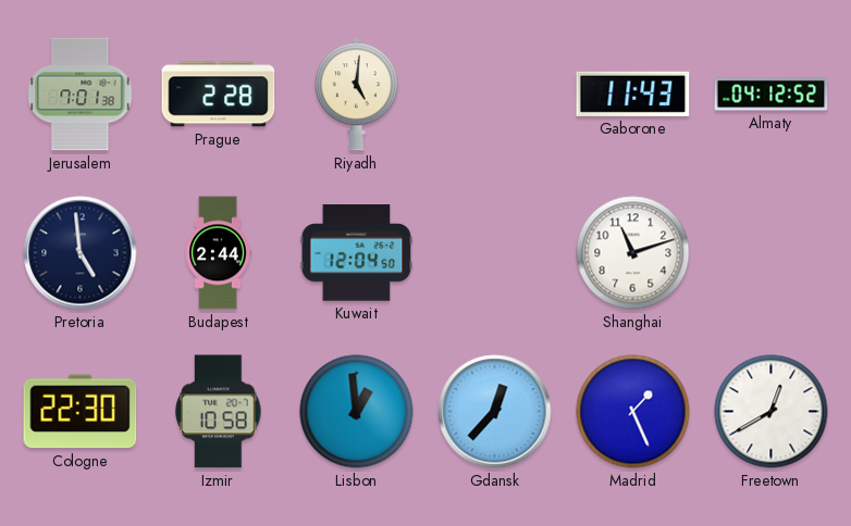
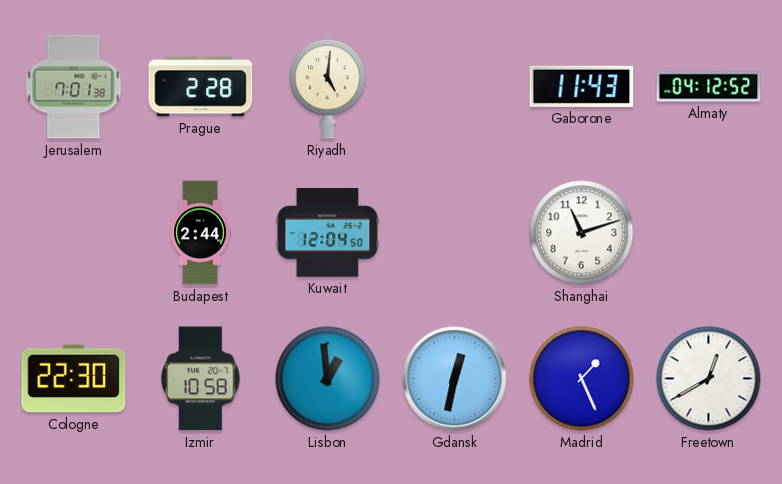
Pretoria: 4:59 -> none (81, 253)
Gdansk: 12:37 -> 12:32 (455, 379)
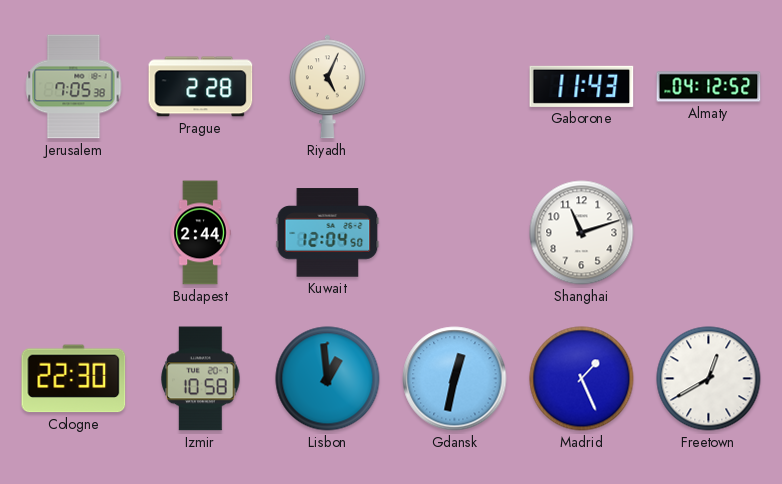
Jerusalem: 7:01 -> 7:05 (74, 87)
Riyadh: 5:01 -> 5:04 (327, 87)
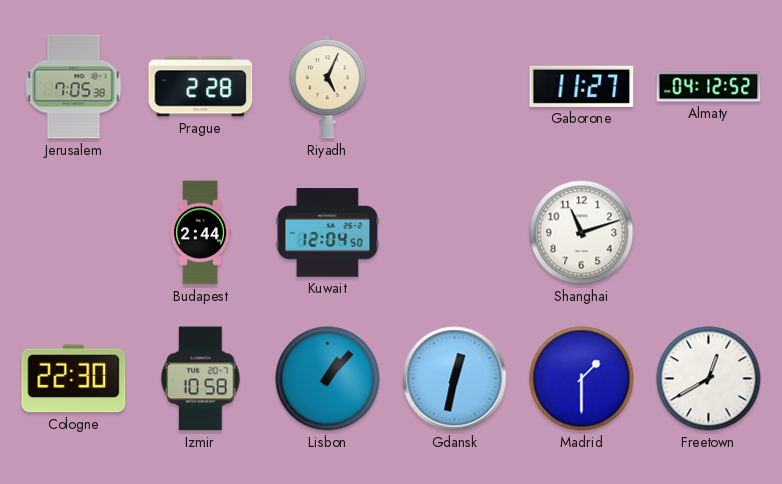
Gaborone: 11:43 -> 11:27 (582, 86)
Lisbon: 12:59 -> 1:07 (328, 379)
Madrid: 1:26 -> 1:30 (582, 379)
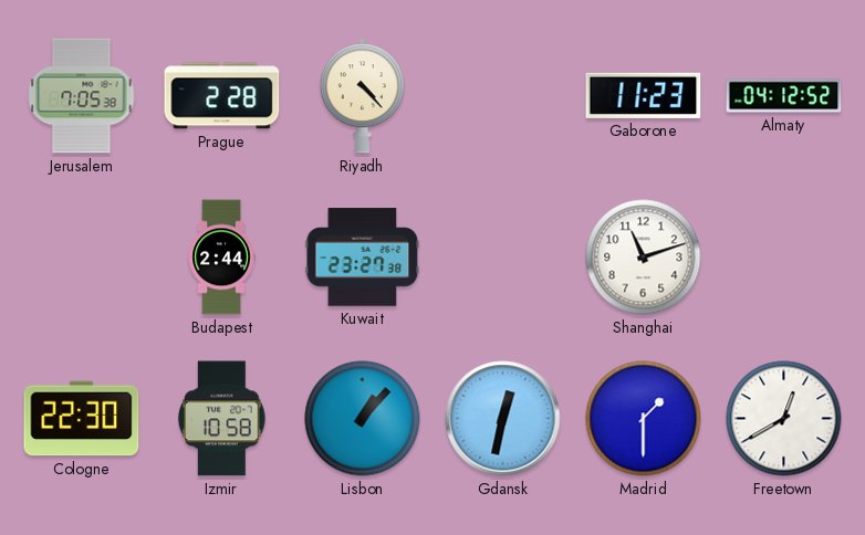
Riyadh: 5:04 -> 4:23 (362, 96)
Gaborone: 11:27 -> 11:23 (644, 95)
Kuwait: 12:04 -> 23:27 (363, 258)
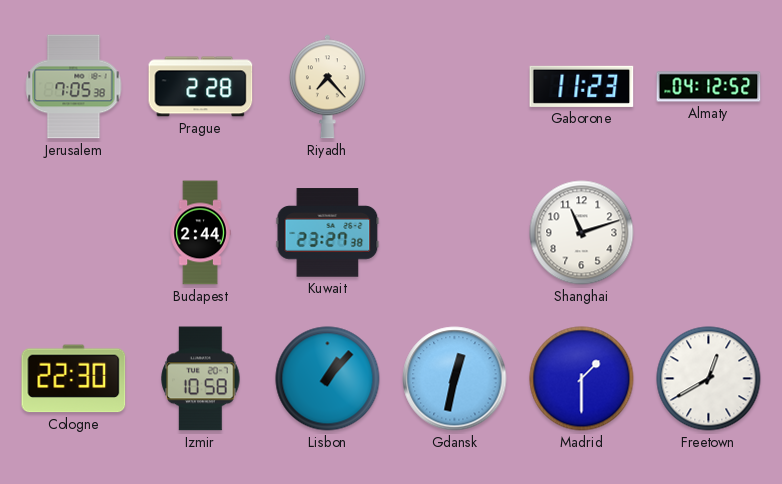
Riyadh: 4:23 -> 7:23 (327, 87)
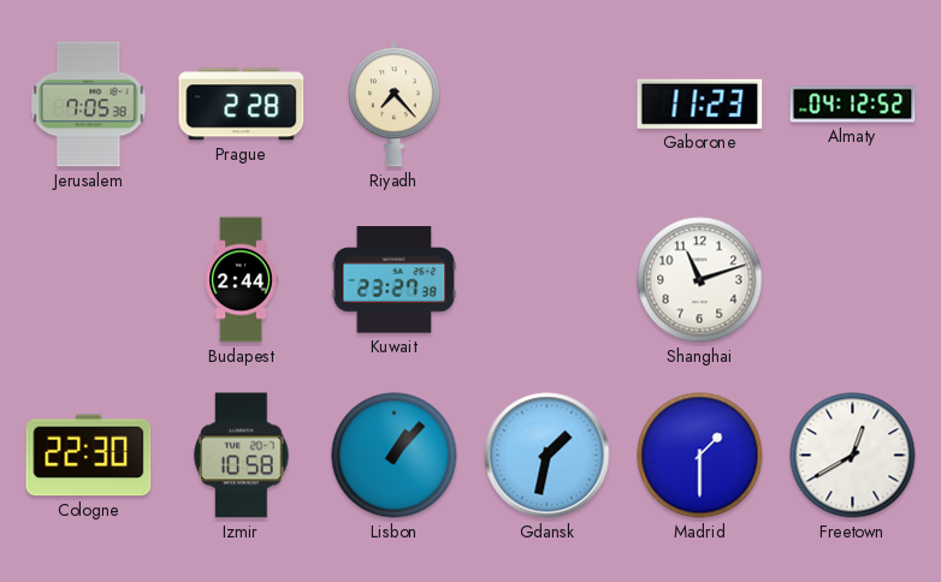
Gdansk: 12:32 -> 1:32 (548, 456)
